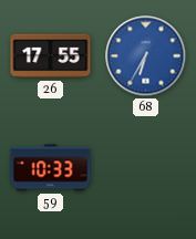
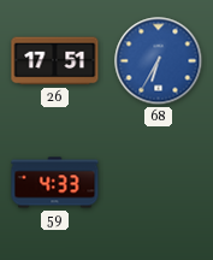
26: 17:55 -> 17:51 (55, 61)
59: 10:33 -> 4:33 (55, 183)
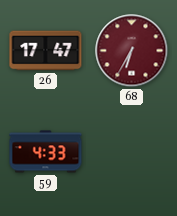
26: 17:51 -> 17:47 (46, 51)
68 dial: blue -> burgundy (132, 51)
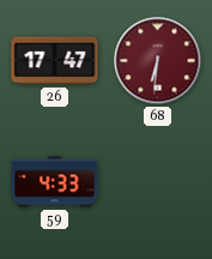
68: 6:35 -> 6:31 (158, 61)
